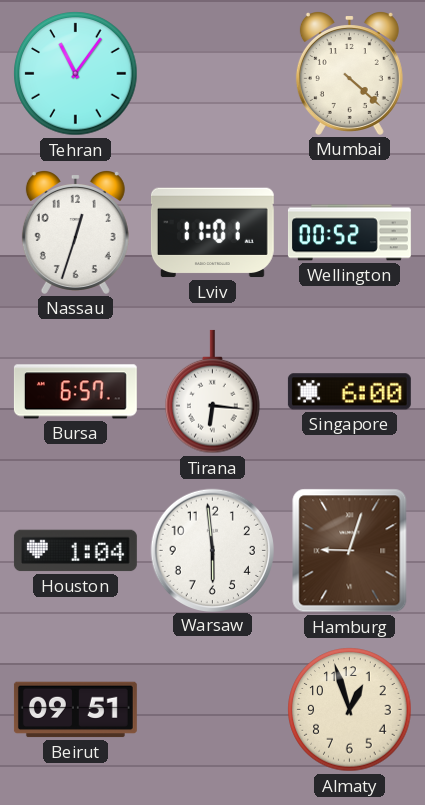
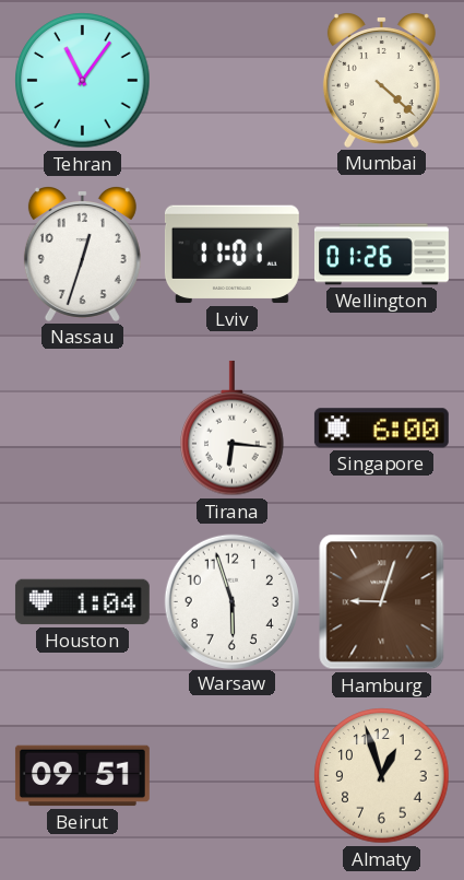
Wellington: 00:52 -> 01:26 (381, 255)
Bursa: 6:57 -> none (75, 392)
Warsaw: 5:59 -> 5:57 (231, 601)
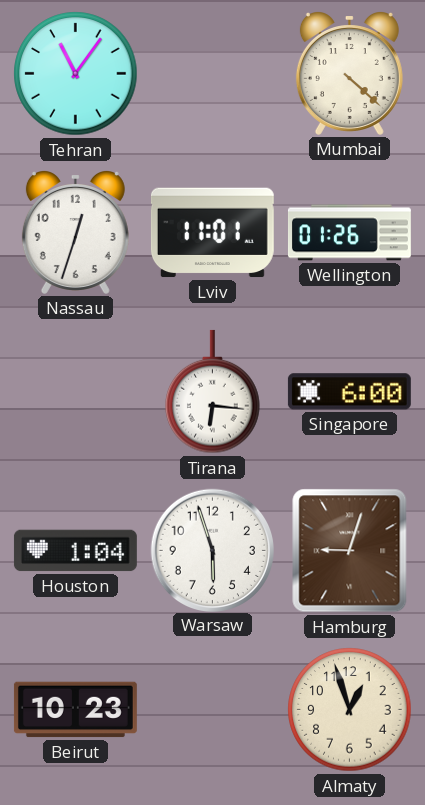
Beirut: 09:51 -> 10:23 (75, 710)
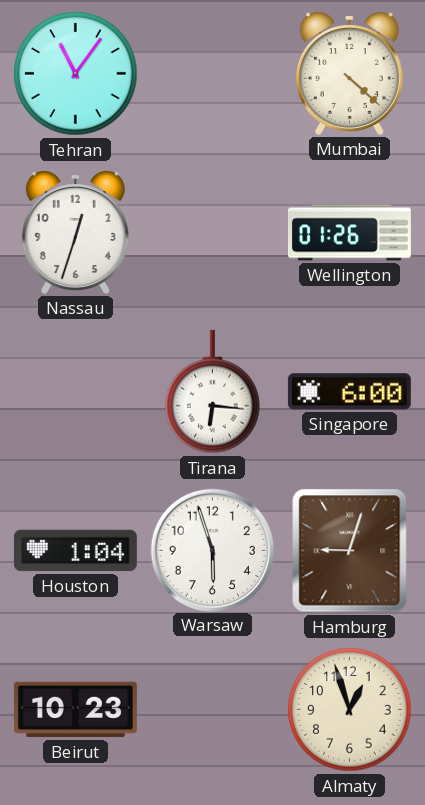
Lviv: 11:01 -> none (212, 233)
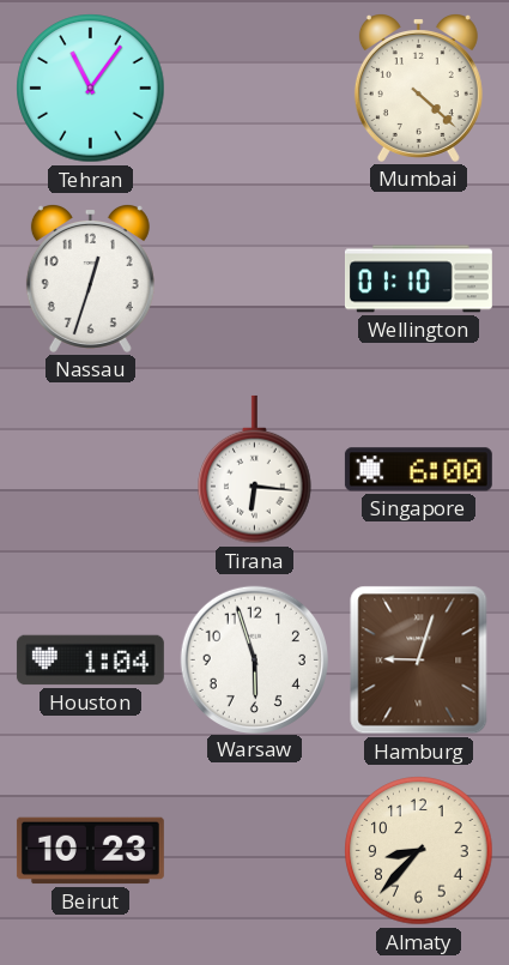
Wellington: 01:26 -> 01:10 (418, 279)
Almaty: 12:57 -> 8:37 (419, 851)
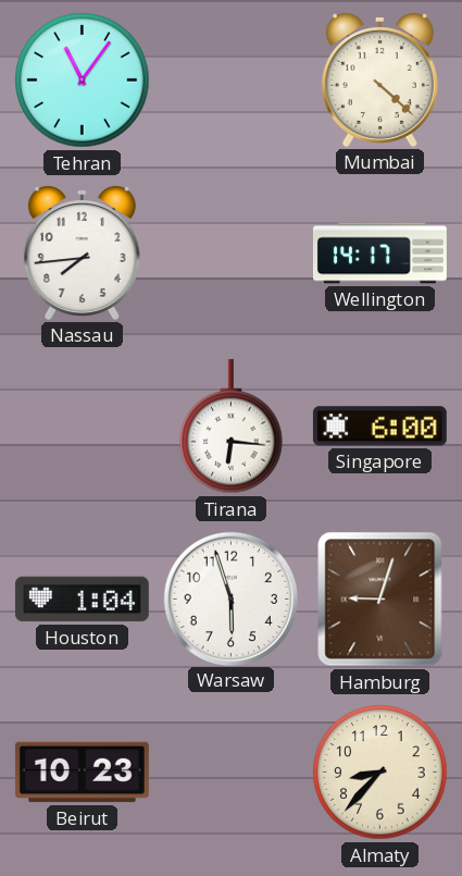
Nassau: 12:33 -> 7:44 (82, 254)
Wellington: 01:10 -> 14:17 (379, 254)
